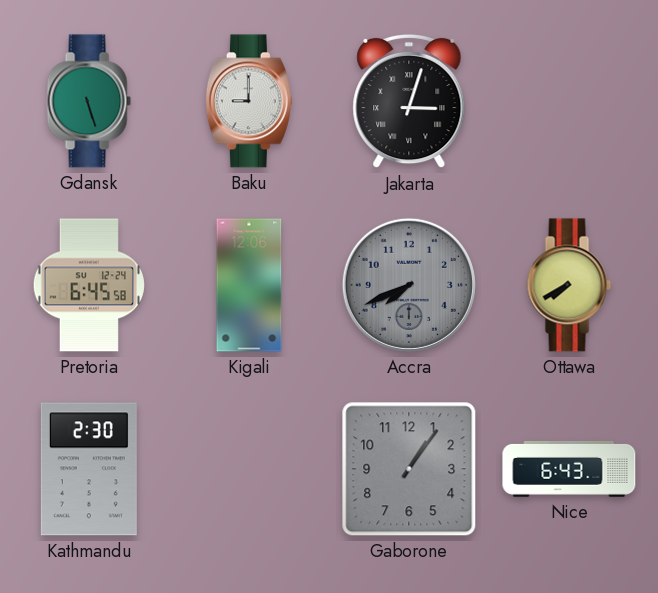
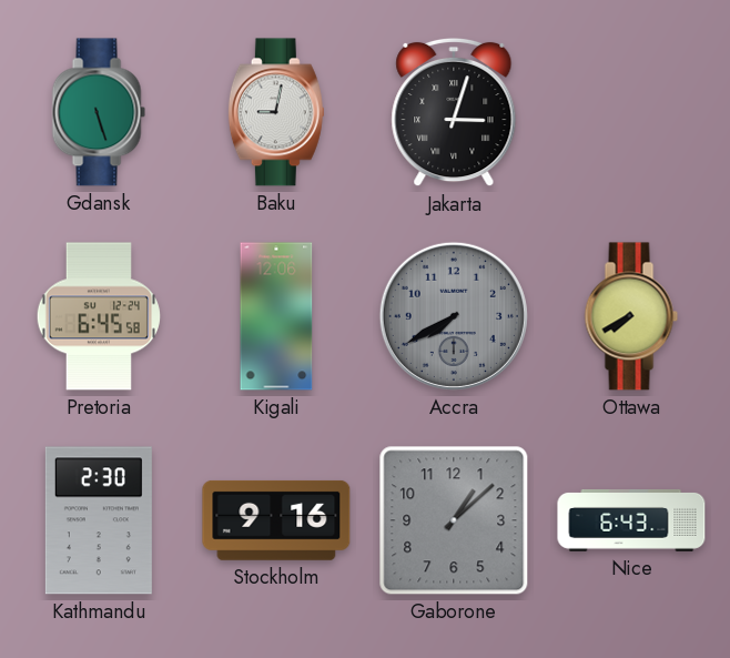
Baku: 9:00 -> 9:02 (276, 112)
Accra: 7:41 -> 7:40 (454, 316)
Stockholm: none -> 9:16 (276, 520)
Gaborone: 1:06 -> 1:08 (454, 520)
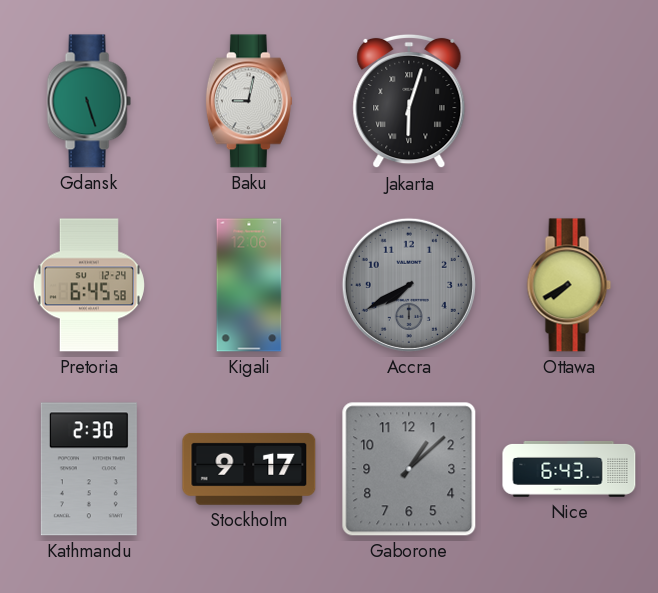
Jakarta: 3:03 -> 6:03 (409, 101)
Stockholm: 9:16 -> 9:17 (249, 469)
